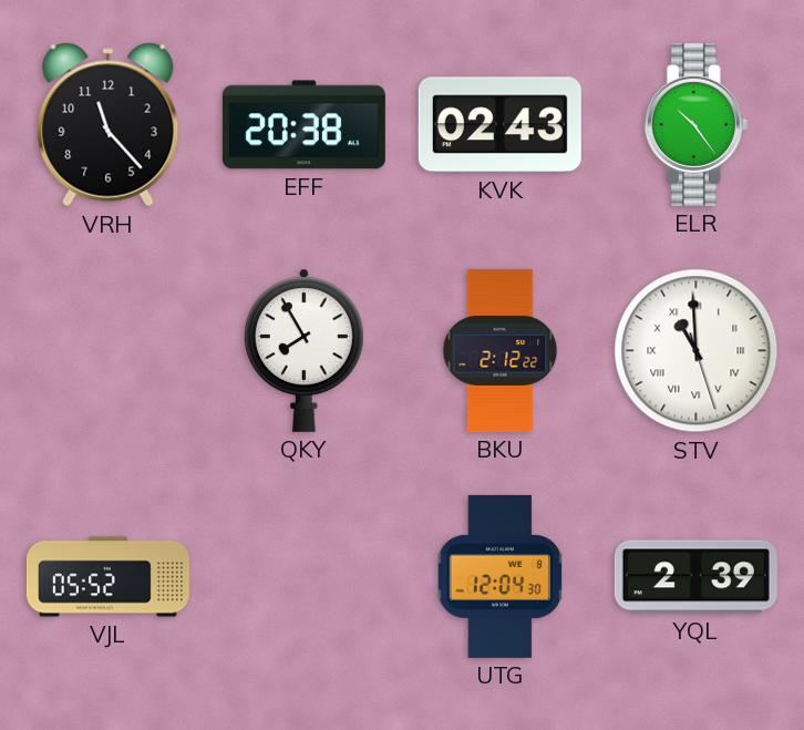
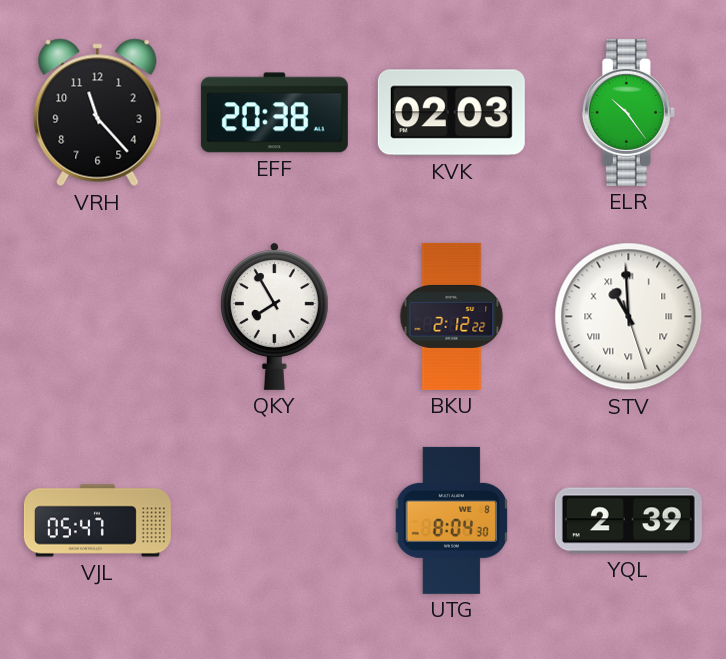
KVK: 02:43 -> 02:03 (451, 113)
VJL: 05:52 -> 05:47 (97, 521)
UTG: 12:04 -> 8:04 (452, 520)
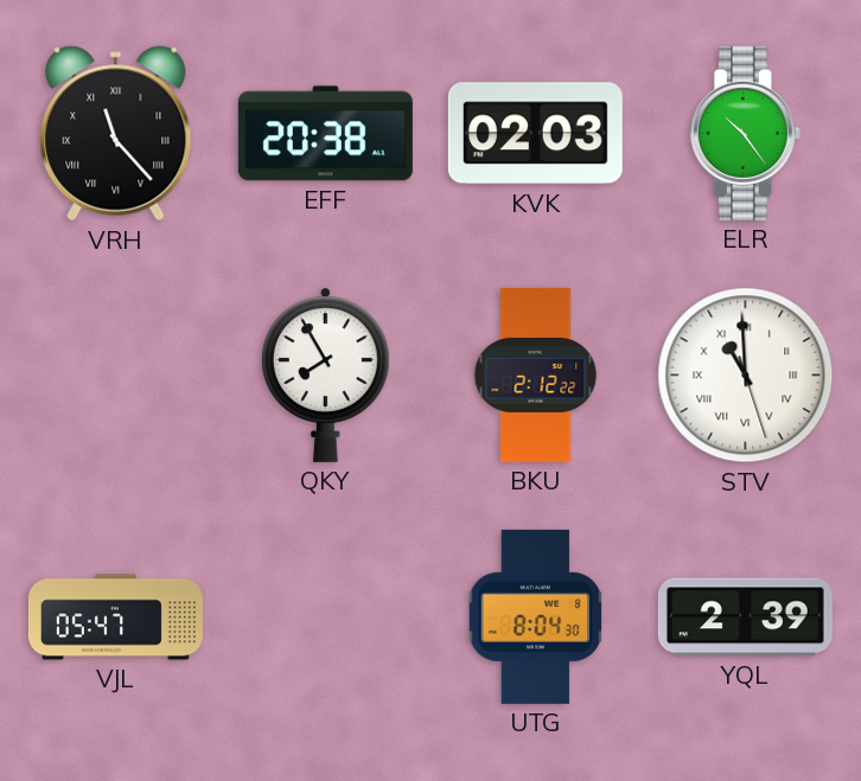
VRH numerals: Arabic -> Roman (116, 134)
